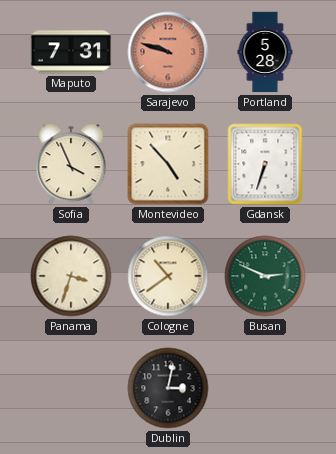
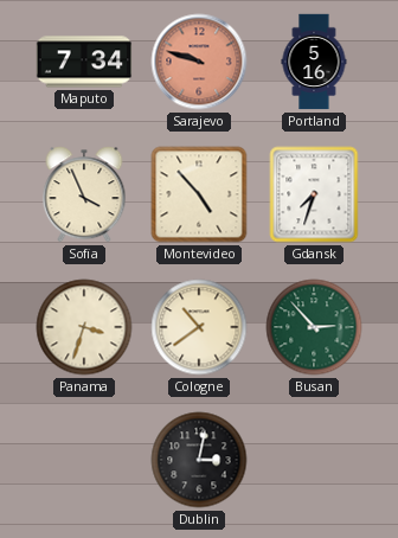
Maputo: 7:31 -> 7:34 (84, 62)
Portland: 5:28 -> 5:16 (314, 62)
Gdansk: 6:33 -> 7:33 (314, 194)
Busan: 2:49 -> 2:53 (314, 327)
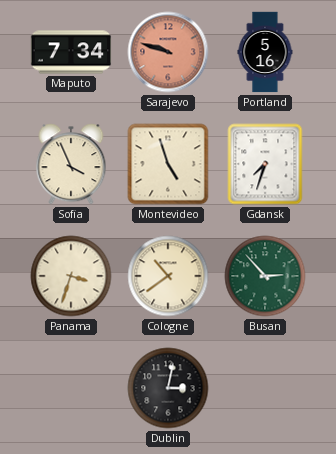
Montevideo: 4:53 -> 4:57 (168, 164)
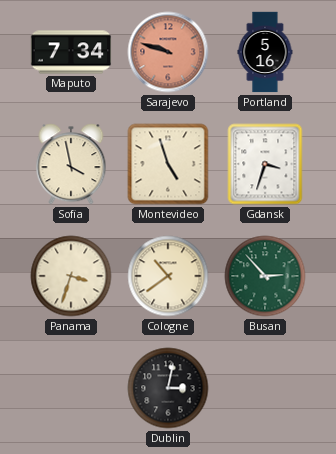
Sofia: 3:56 -> 3:58 (71, 164)
Gdansk: 7:33 -> 3:33 (265, 164)
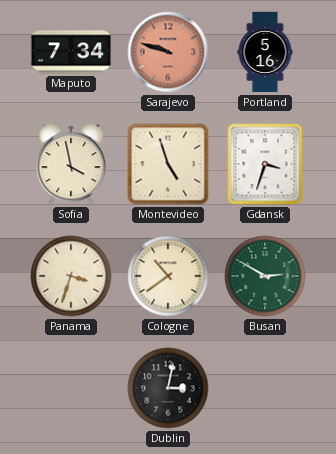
Busan: 2:53 -> 2:50 (265, 276)
